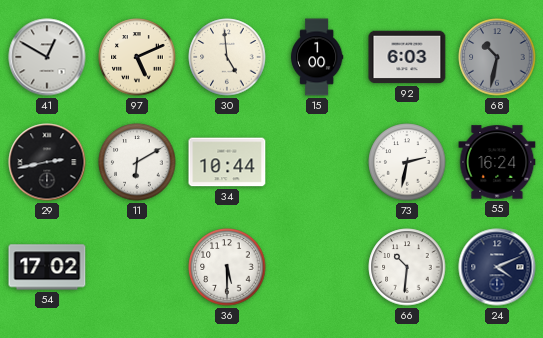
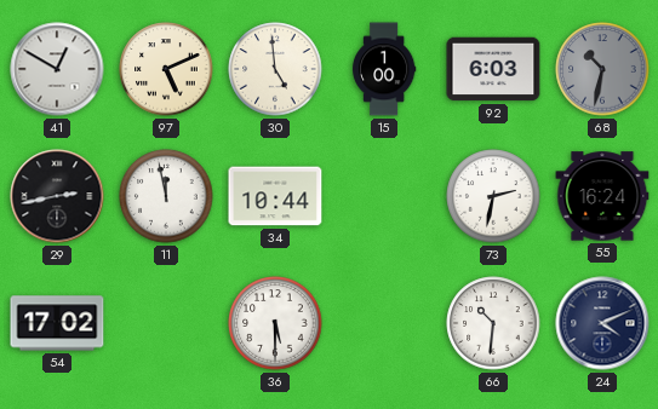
11: 6:10 -> 11:58 (166, 196)
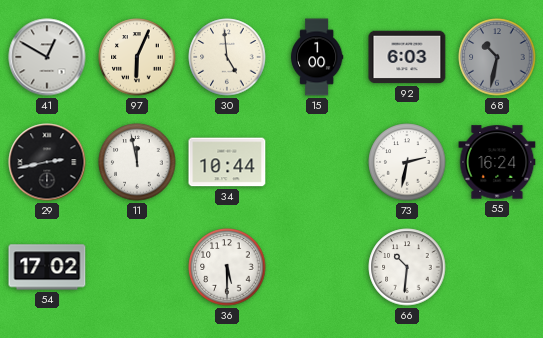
97: 5:11 -> 6:04 (137, 57)
24: 4:11 -> none (602, 323)
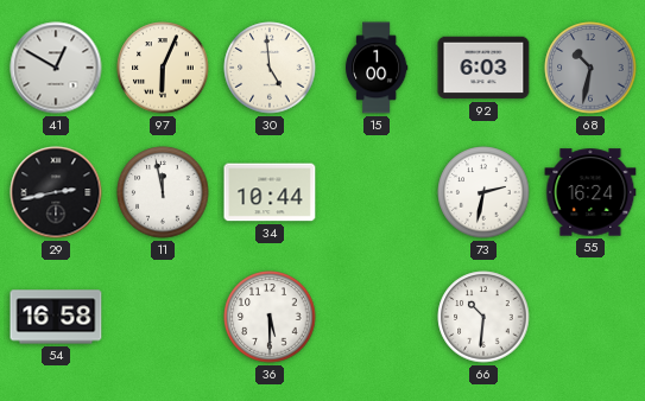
54: 17:02 -> 16:58 (56, 317)
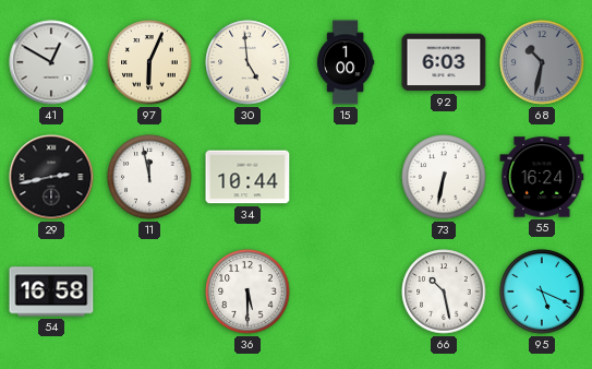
73: 2:32 -> 6:32 (444, 177)
66: 10:31 -> 10:28 (444, 291)
95: none -> 5:19 (542, 291)
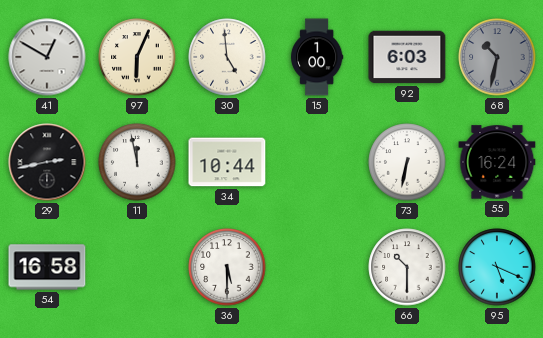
66: 10:28 -> 10:30 (407, 267)
